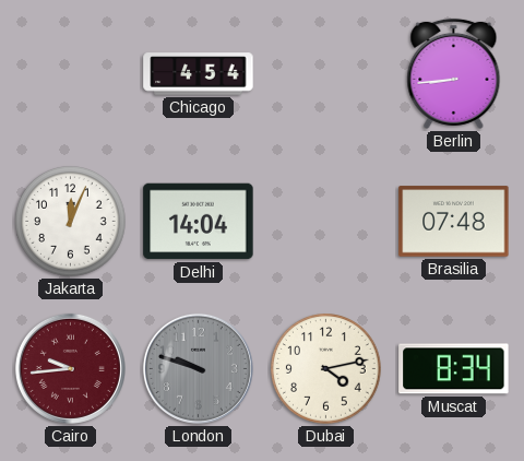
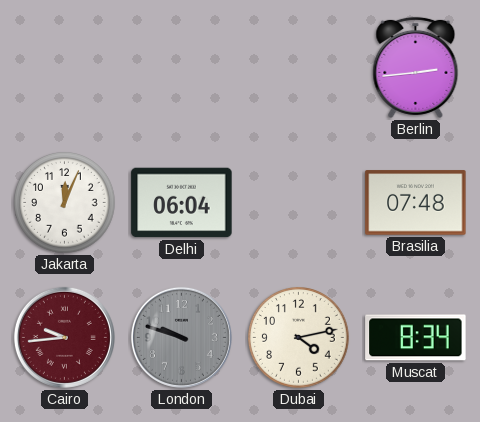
Chicago: 4:54 -> none (199, 74)
Berlin: 8:44 -> 2:44 (416, 67)
Delhi: 14:04 -> 06:04 (182, 203)
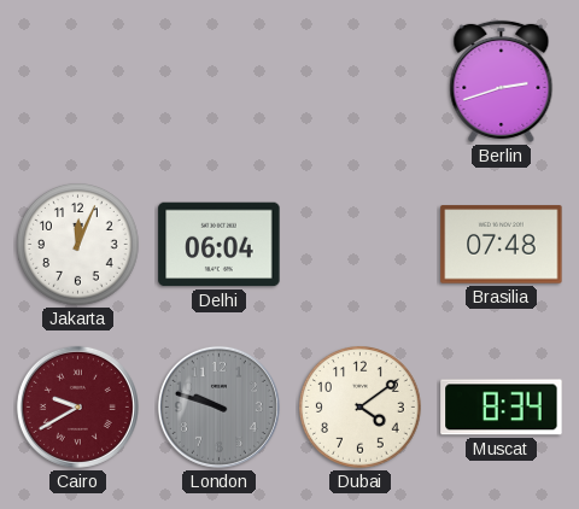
Berlin: 2:44 -> 2:42 (502, 81)
Cairo: 9:44 -> 9:40 (77, 406)
Dubai: 4:13 -> 4:09 (361, 408)
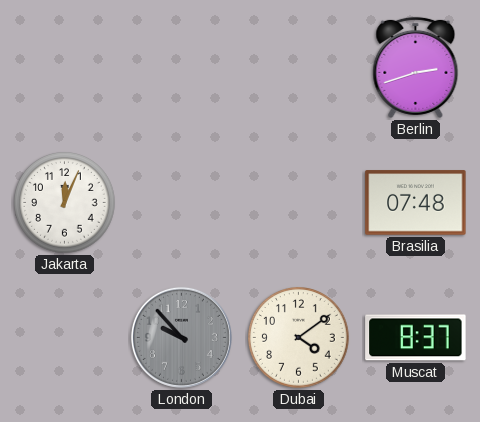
Delhi: 06:04 -> none (220, 245)
Cairo: 9:40 -> none (77, 406)
London: 9:48 -> 9:53 (181, 337)
Muscat: 8:34 -> 8:37 (416, 338)
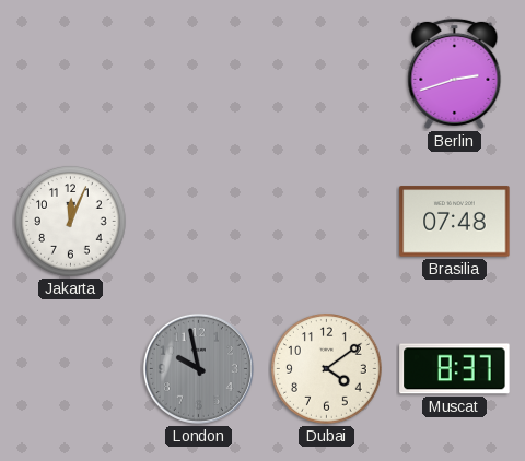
London: 9:53 -> 9:58 (198, 368)
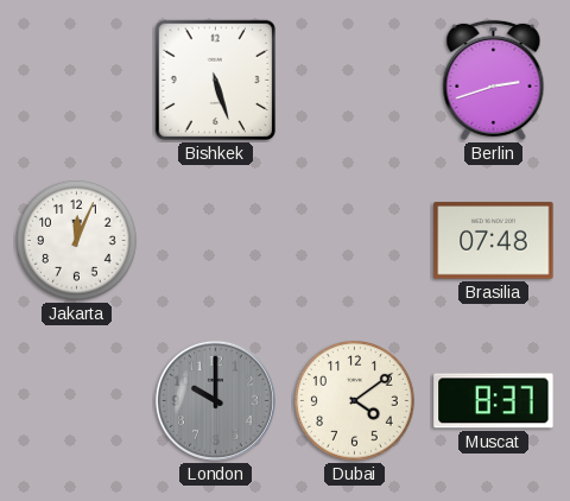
Bishkek: none -> 5:27 (216, 81)
London: 9:58 -> 10:00 (215, 400)
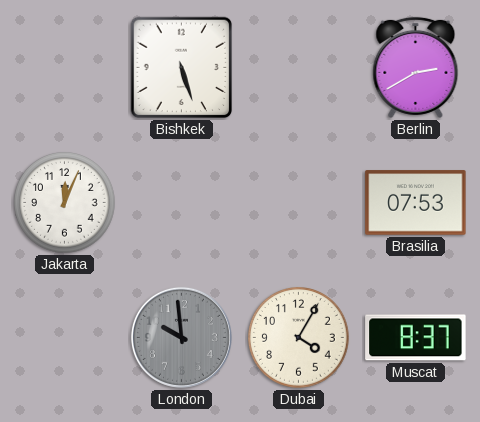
Berlin: 2:42 -> 2:40 (416, 67)
Brasilia: 07:48 -> 07:53 (416, 203)
London: 10:00 -> 9:59 (181, 337)
Dubai: 4:09 -> 4:05 (299, 338)
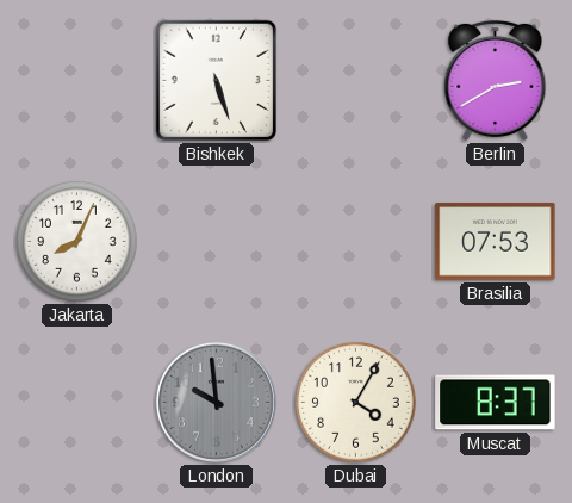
Jakarta: 12:04 -> 8:04 (77, 242)
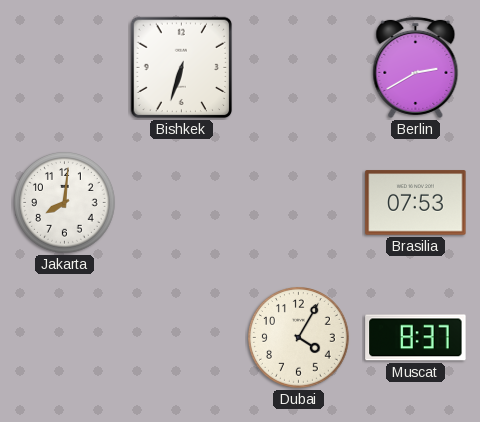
Bishkek: 5:27 -> 6:33 (182, 68)
Jakarta: 8:04 -> 8:01 (65, 203)
London: 9:59 -> none (216, 402)
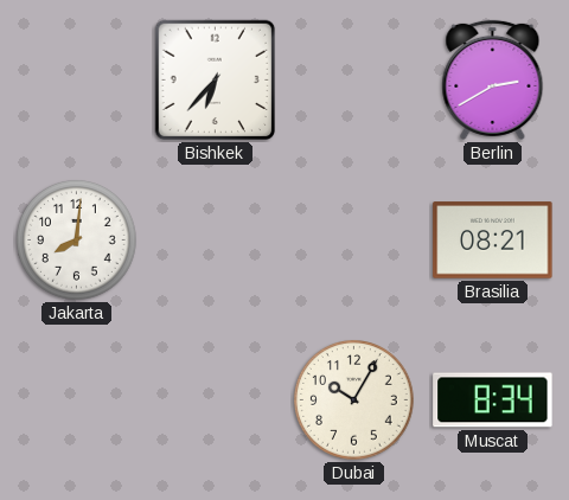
Bishkek: 6:33 -> 6:37 (216, 81)
Brasilia: 07:53 -> 08:21 (493, 241)
Dubai: 4:05 -> 10:05 (354, 400)
Muscat: 8:37 -> 8:34 (493, 400)
